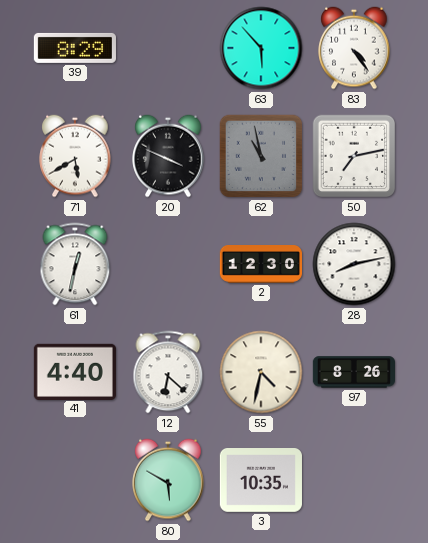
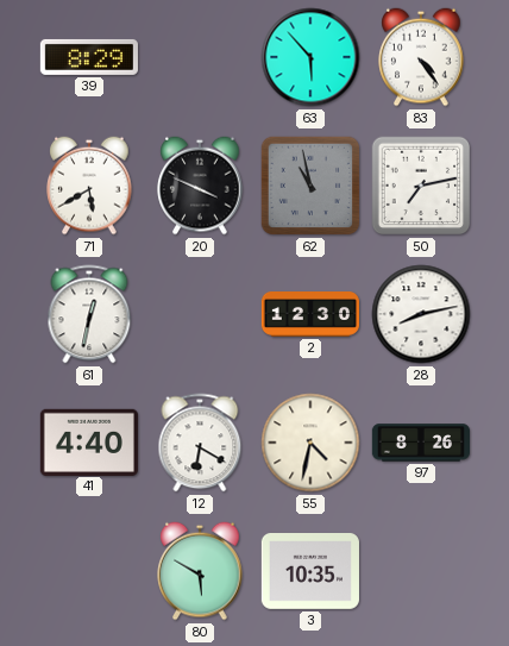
12: 6:22 -> 6:20 (200, 443)
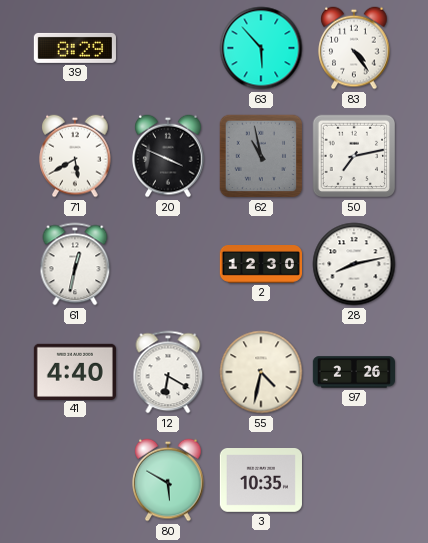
97: 8:26 -> 2:26 (353, 372)
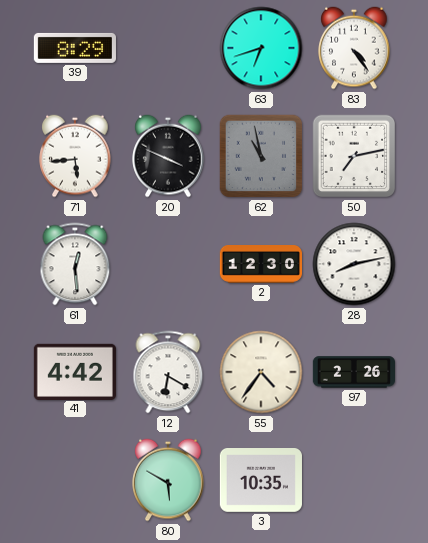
63: 5:53 -> 6:42 (261, 48)
71: 5:40 -> 5:44 (75, 156)
61: 12:32 -> 12:29 (75, 264)
41: 4:40 -> 4:42 (75, 371)
55: 4:32 -> 4:36 (261, 372)
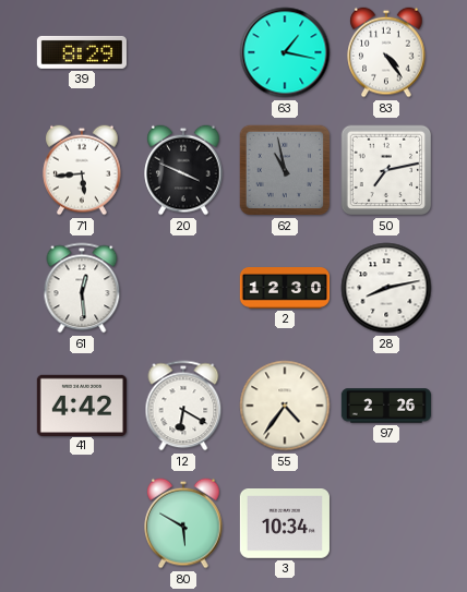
63: 6:42 -> 1:17 (285, 52)
3: 10:35 -> 10:34 (285, 524)
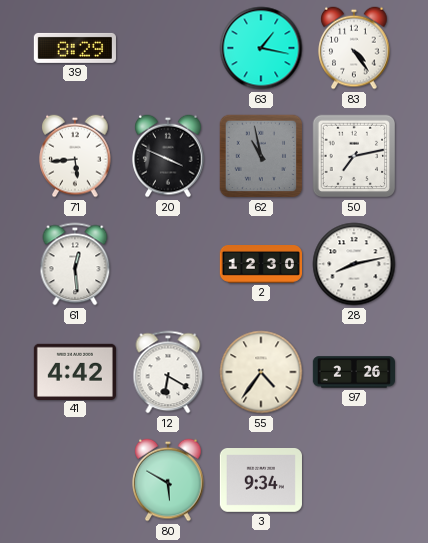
3: 10:34 -> 9:34 (261, 481)
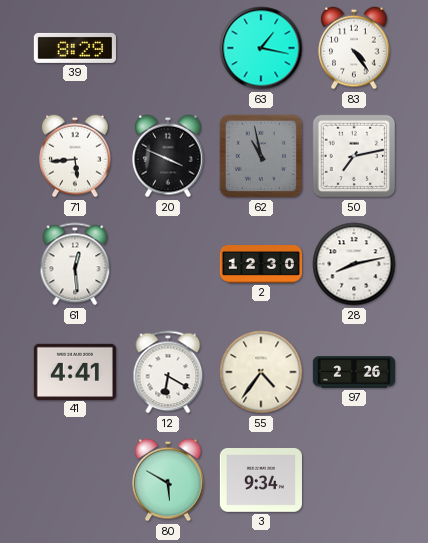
41: 4:42 -> 4:41 (75, 371)
